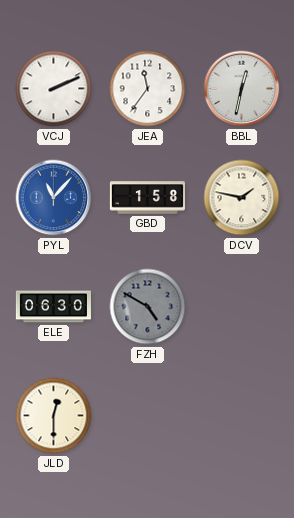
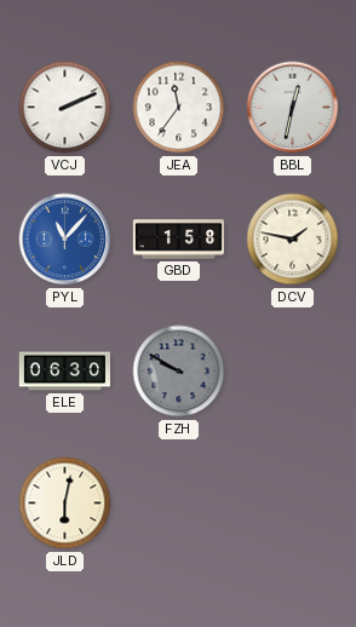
FZH: 4:50 -> 9:50 (179, 372)
JLD: 12:30 -> 6:02 (65, 504)
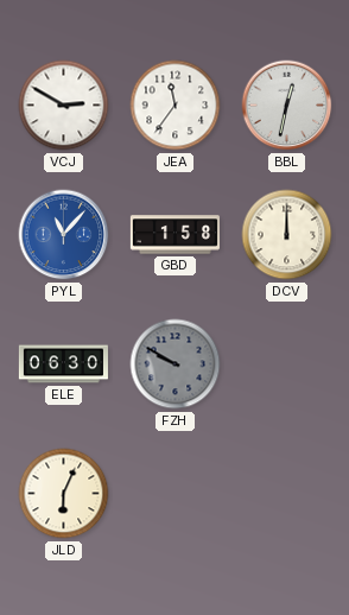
VCJ: 2:11 -> 2:50 (64, 106)
DCV: 1:47 -> 12:00 (287, 235)
JLD: 6:02 -> 6:04 (64, 494)
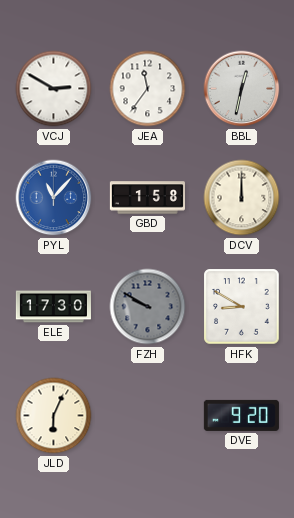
ELE: 06:30 -> 17:30 (53, 307)
HFK: none -> 8:50 (242, 307)
DVE: none -> 9:20 (241, 415)
